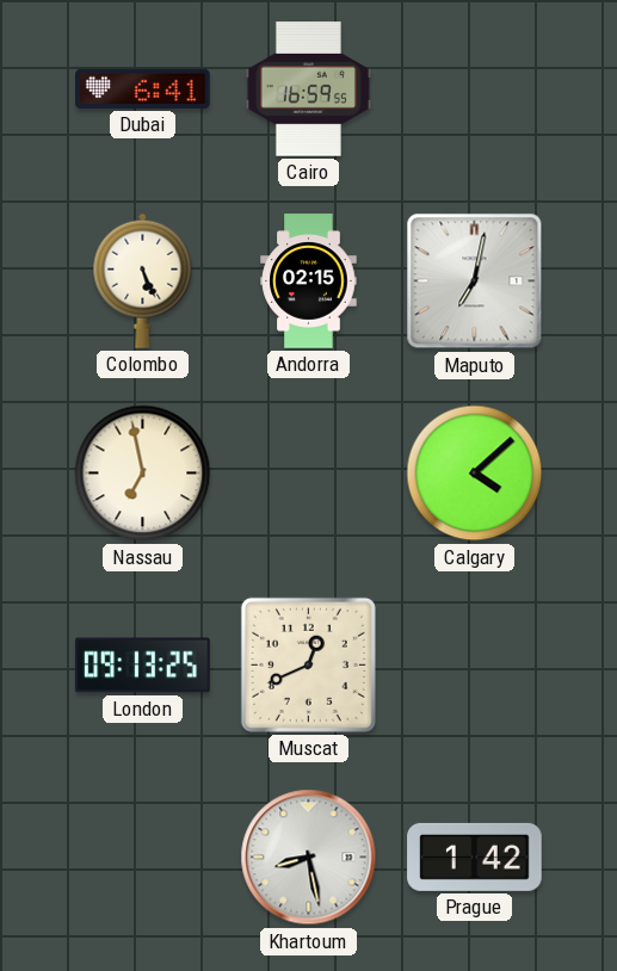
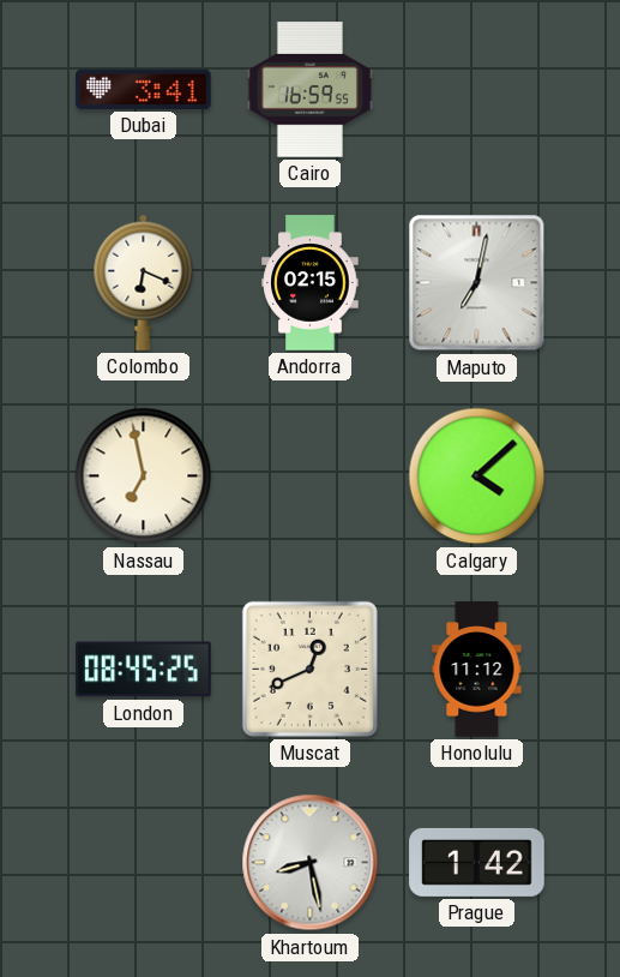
Dubai: 6:41 -> 3:41 (144, 89)
Colombo: 5:26 -> 6:19 (144, 282)
London: 09:13 -> 08:45 (144, 670)
Honolulu: none -> 11:12 (477, 670)
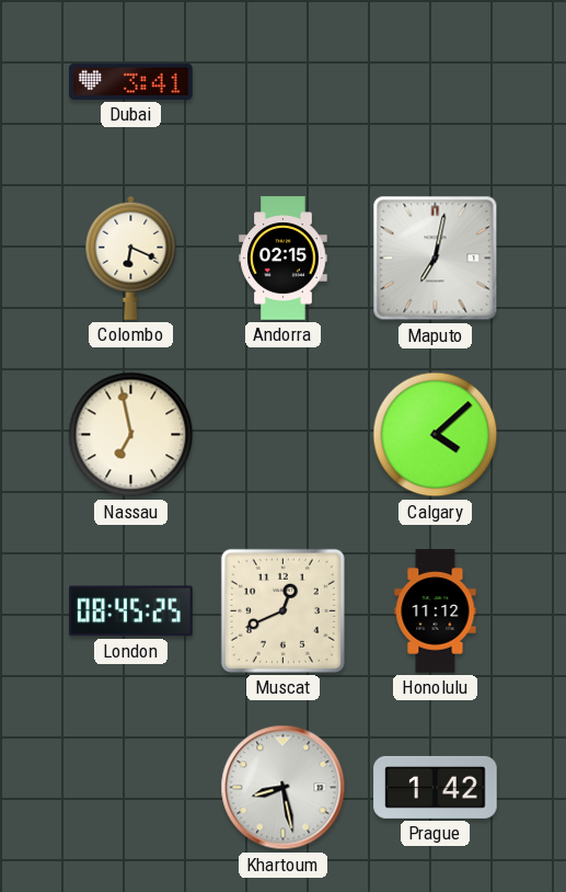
Cairo: 16:59 -> none (309, 90)
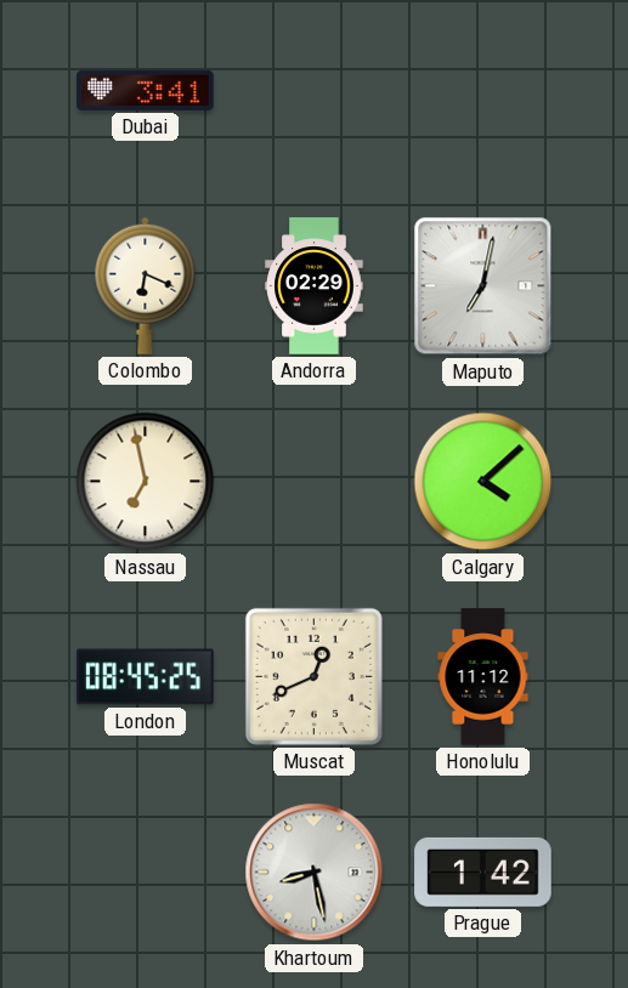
Andorra: 02:15 -> 02:29 (315, 286)
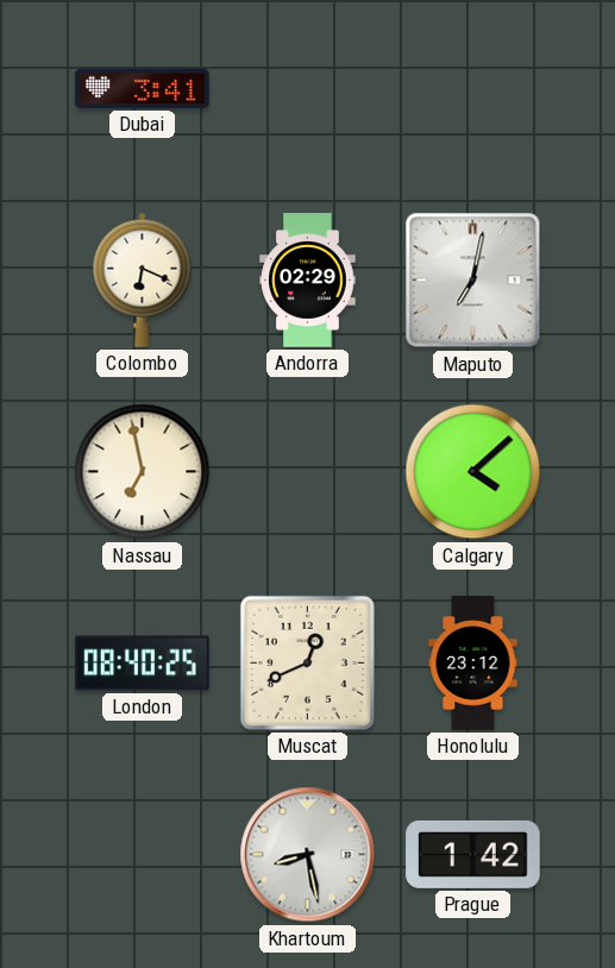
London: 08:45 -> 08:40 (143, 664)
Honolulu: 11:12 -> 23:12 (473, 664)
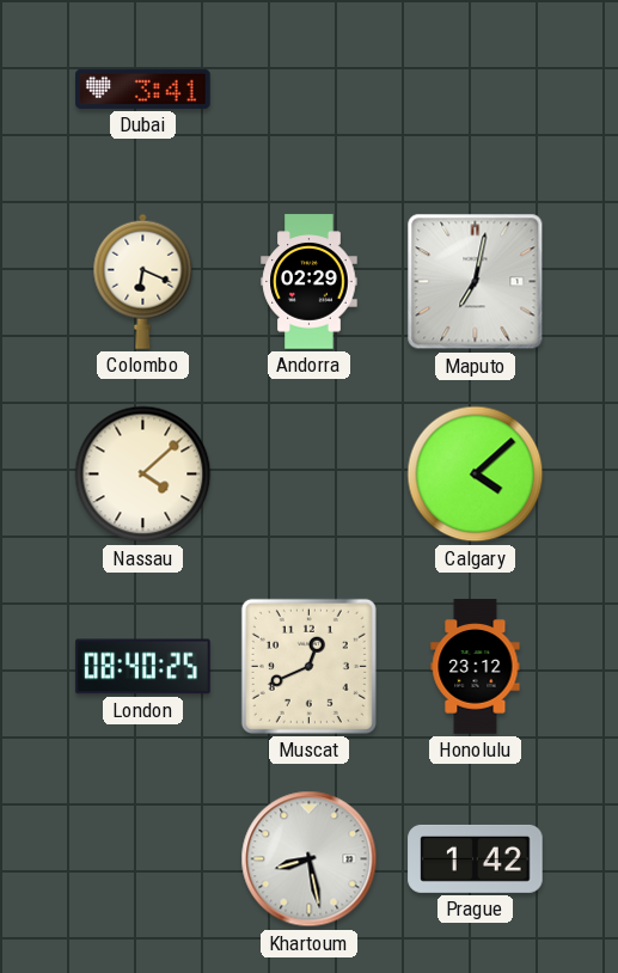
Nassau: 6:58 -> 4:08 (143, 475)
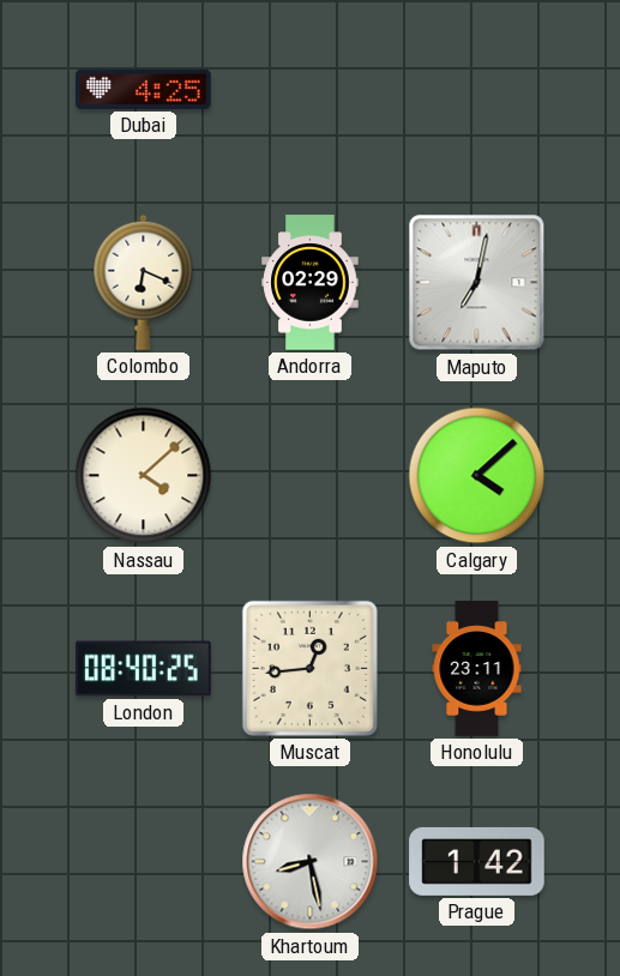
Dubai: 3:41 -> 4:25 (144, 89)
Muscat: 12:41 -> 12:44 (309, 668)
Honolulu: 23:12 -> 23:11 (477, 669)
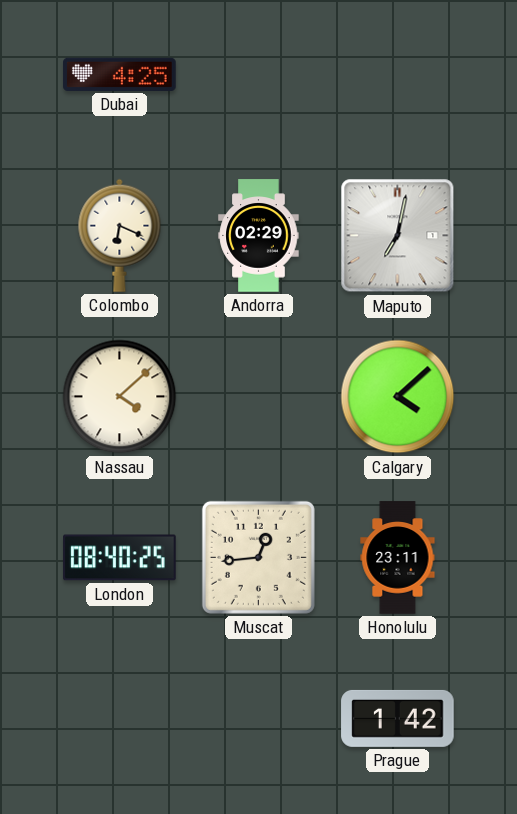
Khartoum: 8:28 -> none (311, 862)
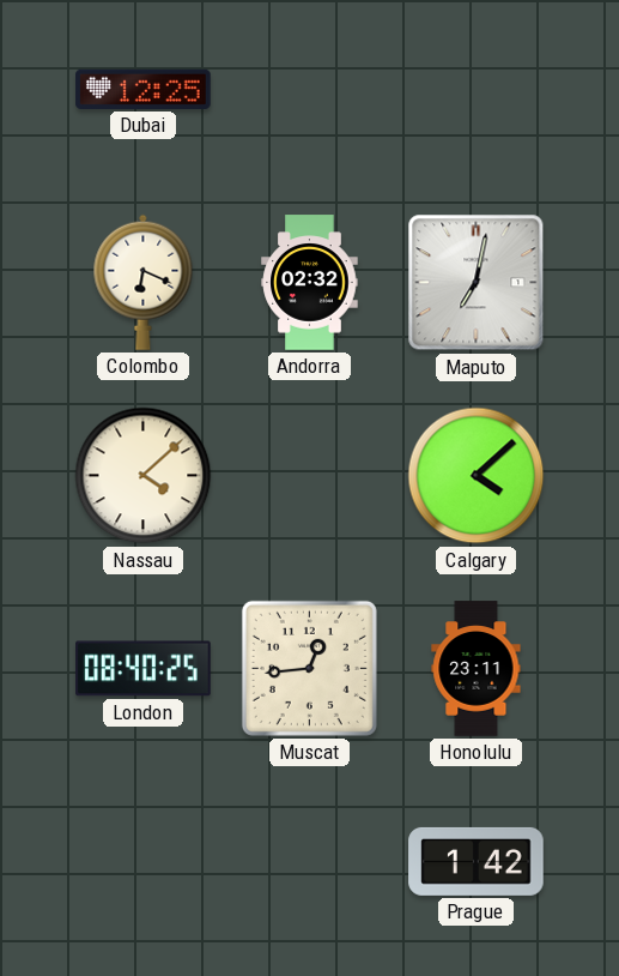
Dubai: 4:25 -> 12:25 (144, 89)
Andorra: 02:29 -> 02:32 (310, 283)
